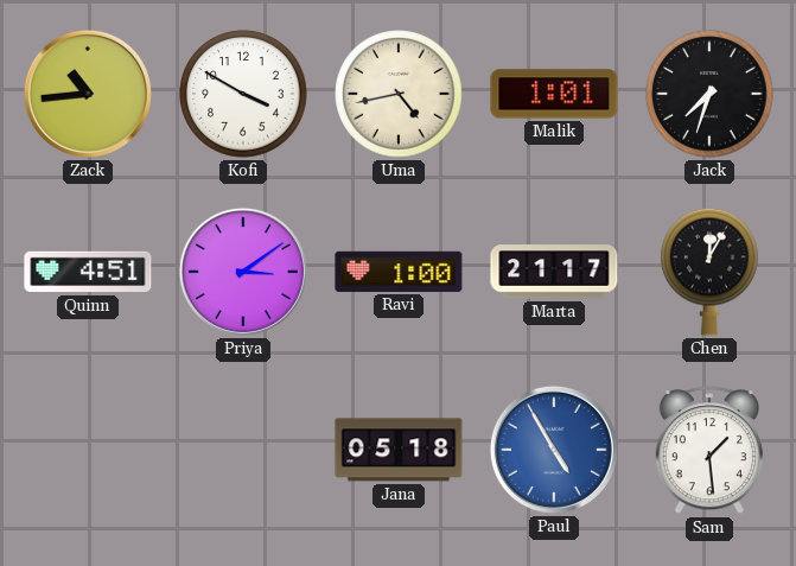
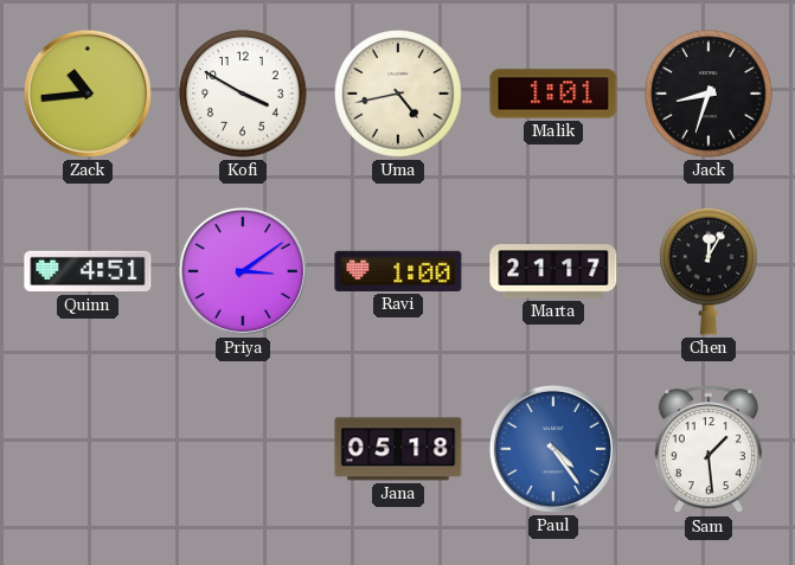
Jack: 7:33 -> 8:33 (709, 94)
Paul: 4:55 -> 4:24 (553, 449)
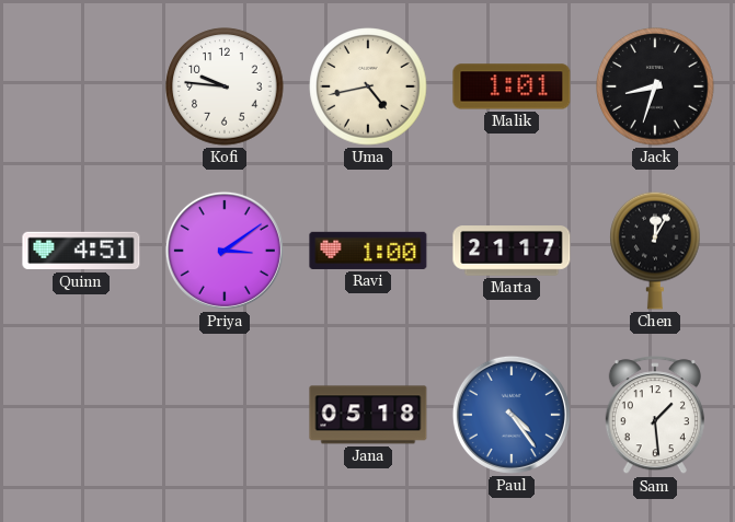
Zack: 10:44 -> none (88, 94)
Kofi: 3:50 -> 9:46 (225, 86)
